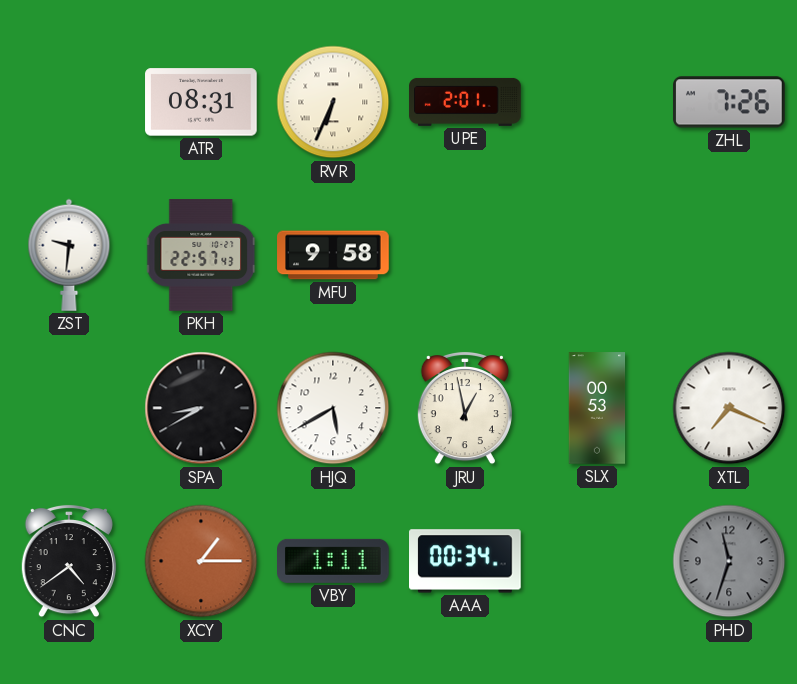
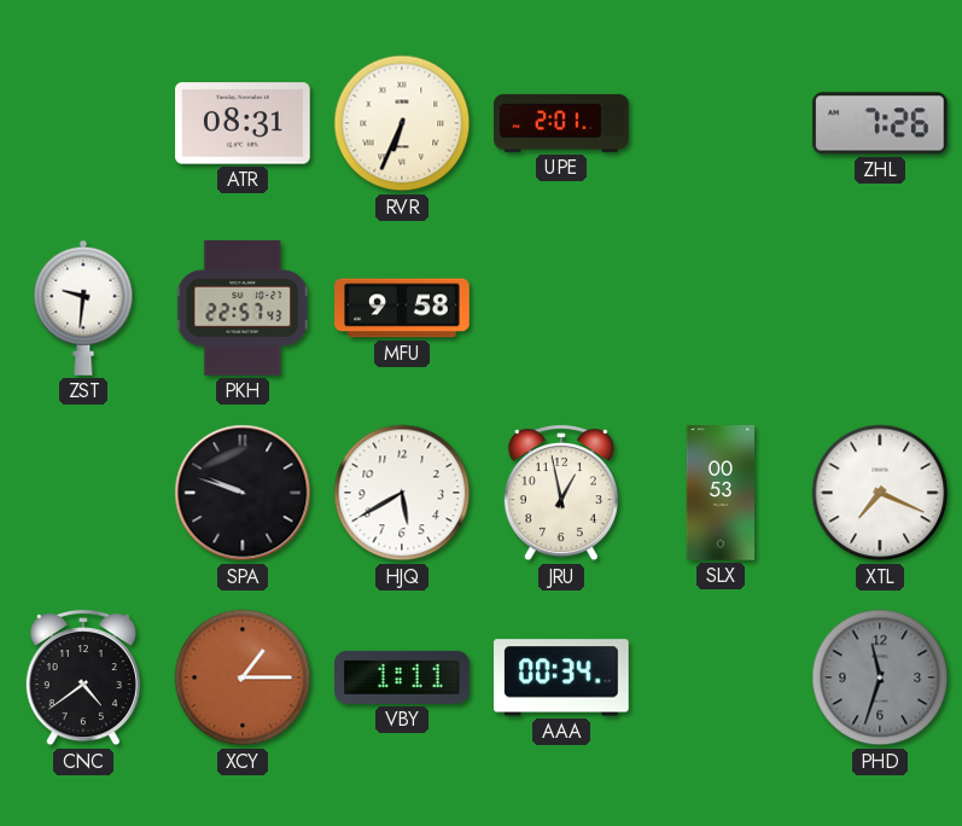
SPA: 8:40 -> 9:48 (243, 493)
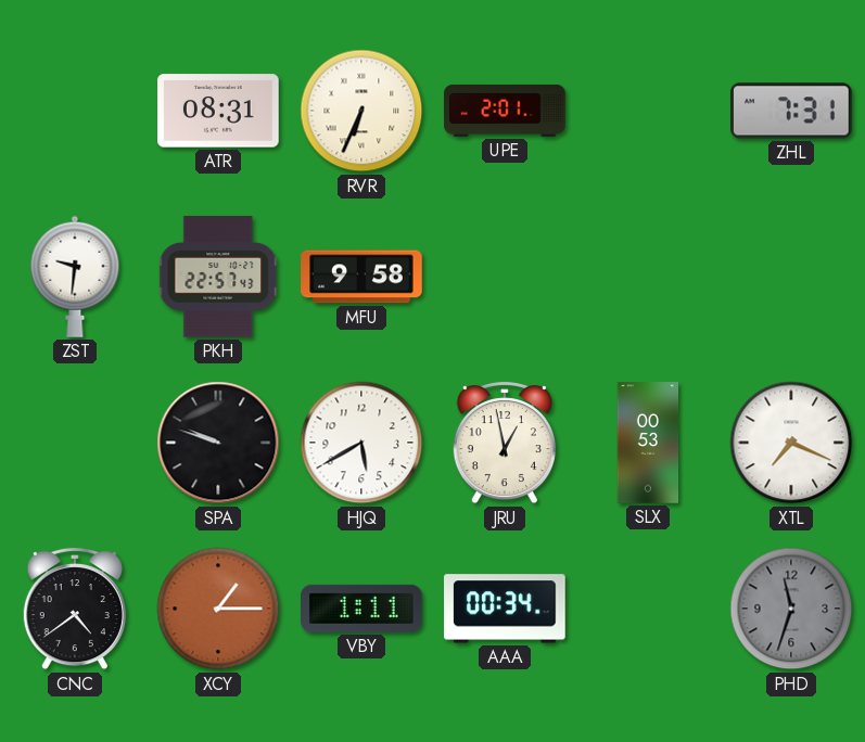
ZHL: 7:26 -> 7:31 (791, 111)
